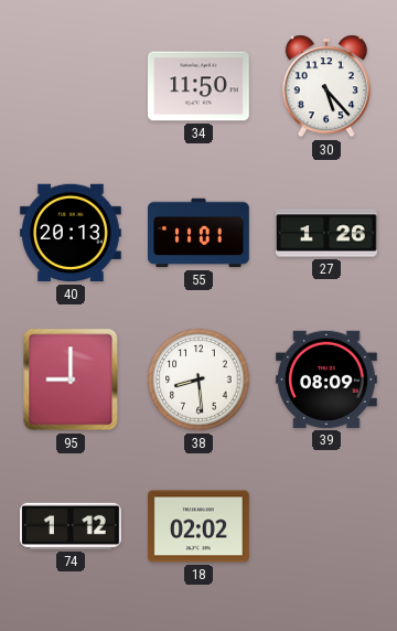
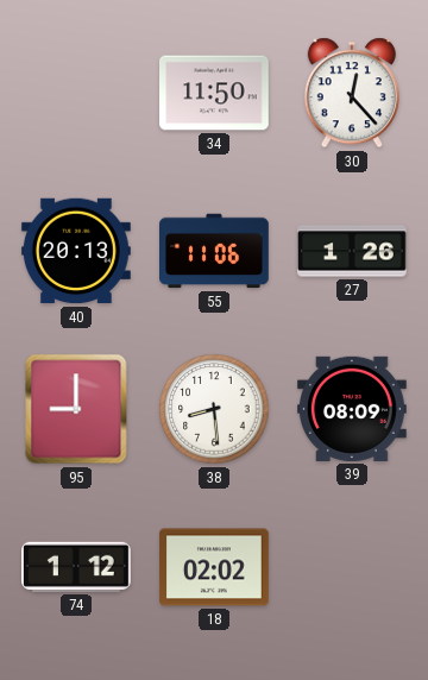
30: 5:23 -> 12:23 (352, 93)
55: 11:01 -> 11:06 (215, 251)
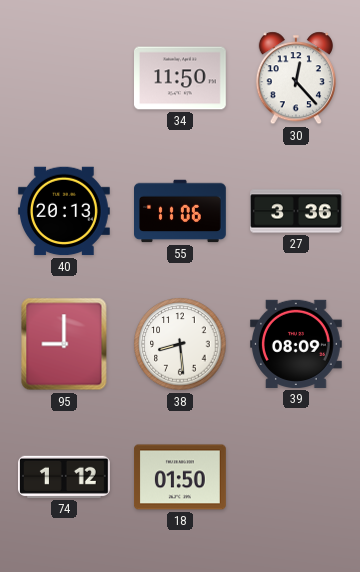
27: 1:26 -> 3:36 (297, 211)
18: 02:02 -> 01:50 (181, 477)
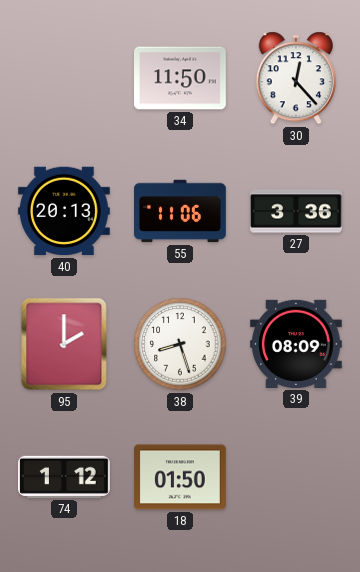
95: 9:00 -> 2:00 (64, 344)
38: 8:29 -> 8:27 (180, 344)
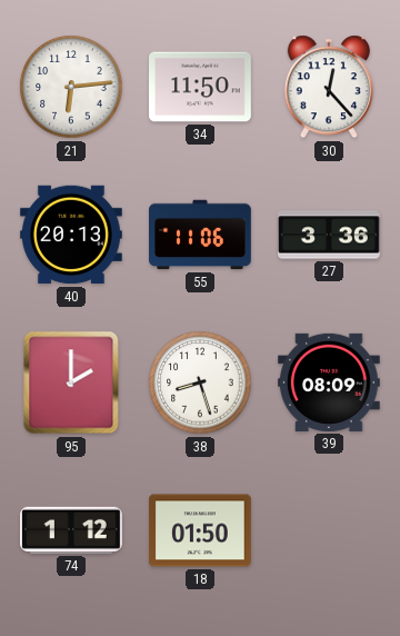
21: none -> 6:14 (71, 87)
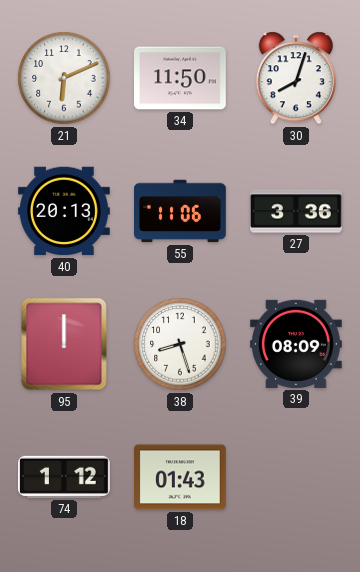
21: 6:14 -> 6:11 (64, 78)
30: 12:23 -> 8:03 (296, 78)
95: 2:00 -> 12:00 (64, 344)
18: 01:50 -> 01:43 (181, 477)
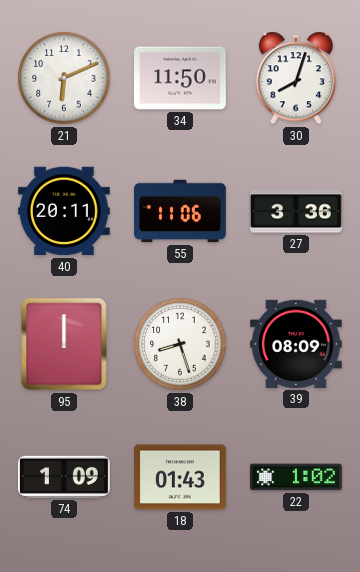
40: 20:13 -> 20:11 (64, 211)
74: 1:12 -> 1:09 (65, 477)
22: none -> 1:02 (297, 477)
